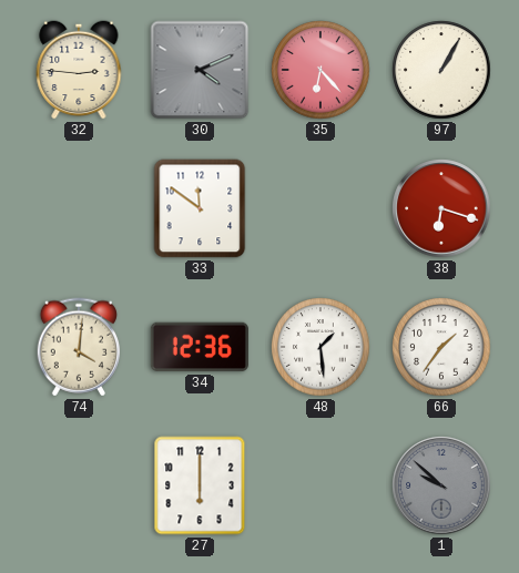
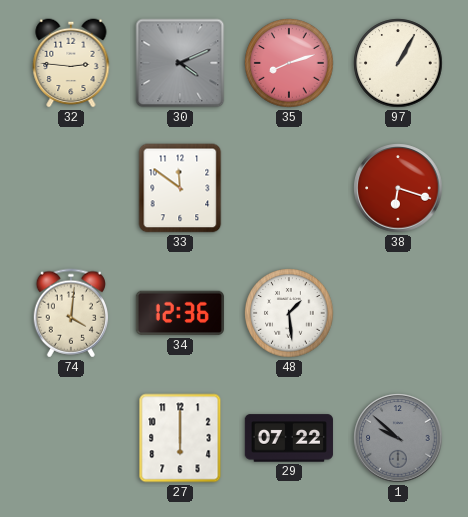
35: 6:23 -> 8:12 (289, 63)
66: 1:36 -> none (441, 347)
29: none -> 07:22 (288, 438)
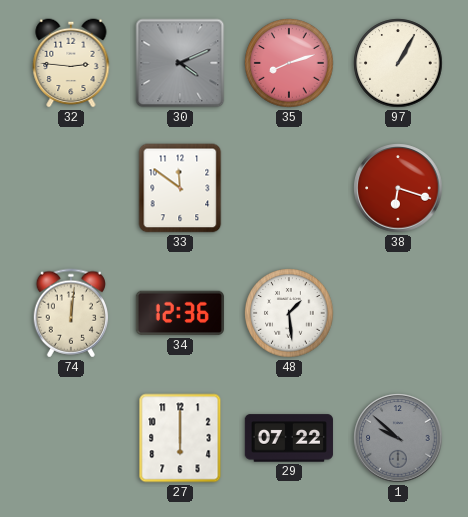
74: 4:01 -> 12:01 (70, 313)
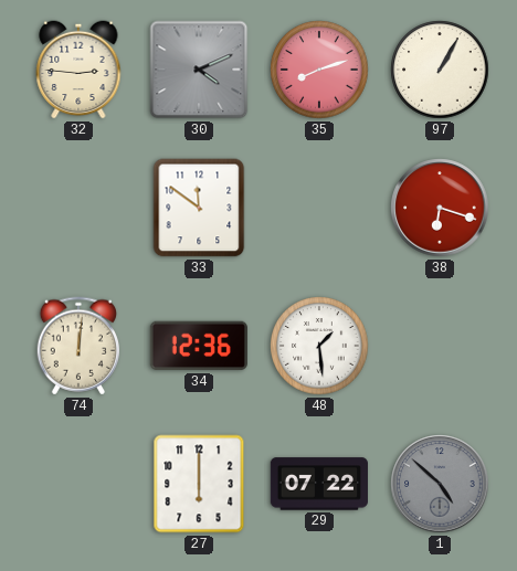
1: 9:52 -> 4:52 (440, 484)
